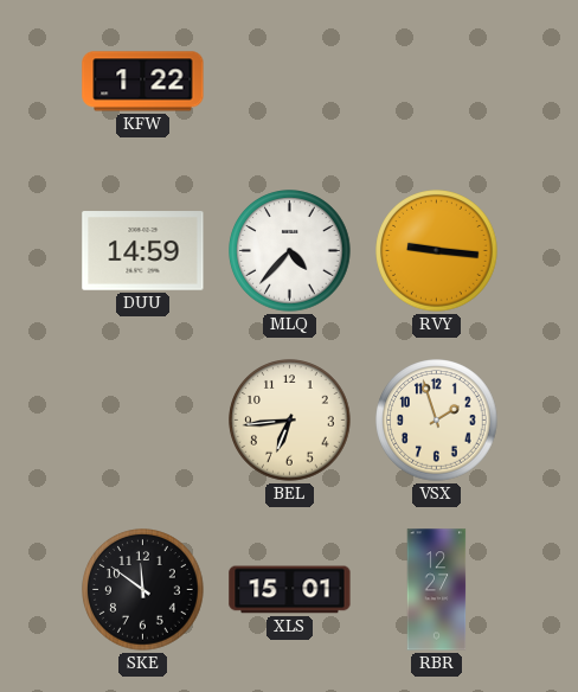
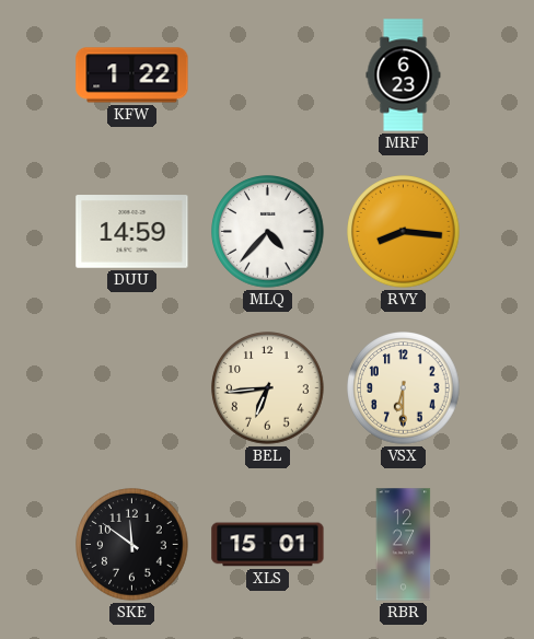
MRF: none -> 6:23 (404, 75)
RVY: 9:16 -> 8:16 (404, 232)
VSX: 1:57 -> 6:30 (404, 388)
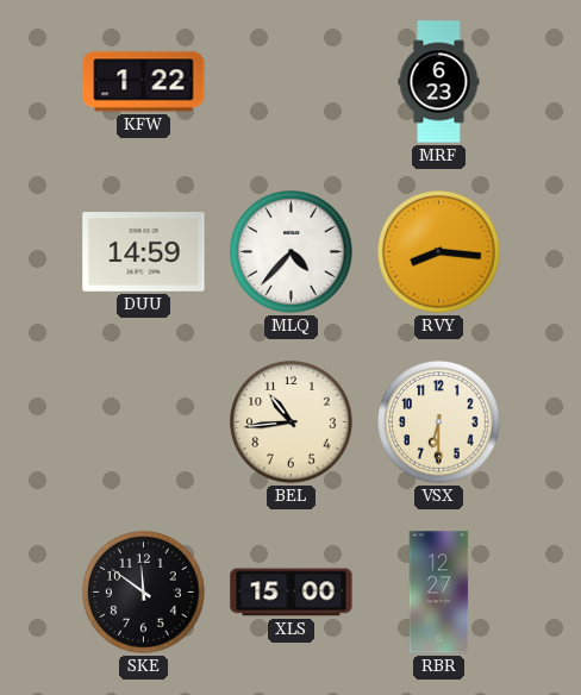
BEL: 6:44 -> 10:44 (292, 422)
XLS: 15:01 -> 15:00 (292, 593)
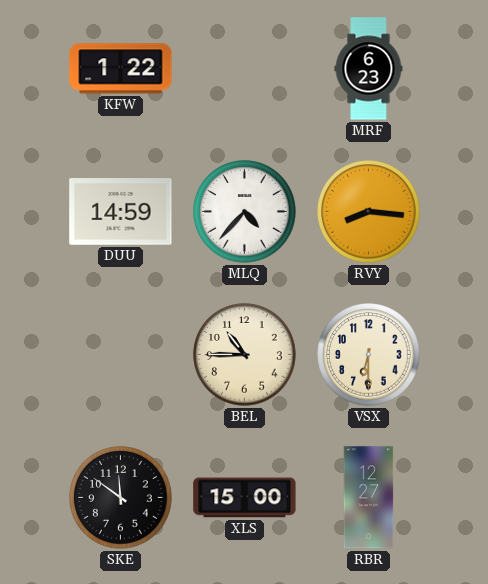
BEL: 10:44 -> 10:45 (245, 355)
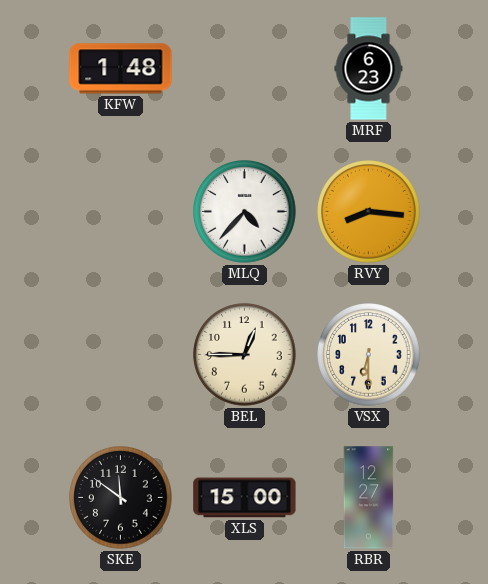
KFW: 1:22 -> 1:48 (121, 69)
DUU: 14:59 -> none (121, 212)
BEL: 10:45 -> 12:45 (245, 355)
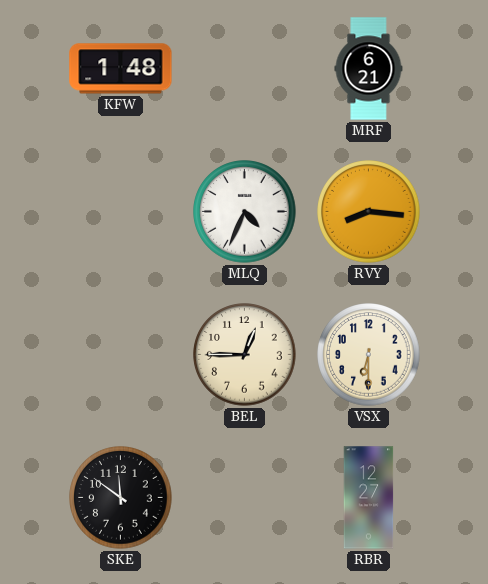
MRF: 6:23 -> 6:21 (369, 69)
MLQ: 4:37 -> 4:34 (245, 212)
XLS: 15:00 -> none (245, 498)
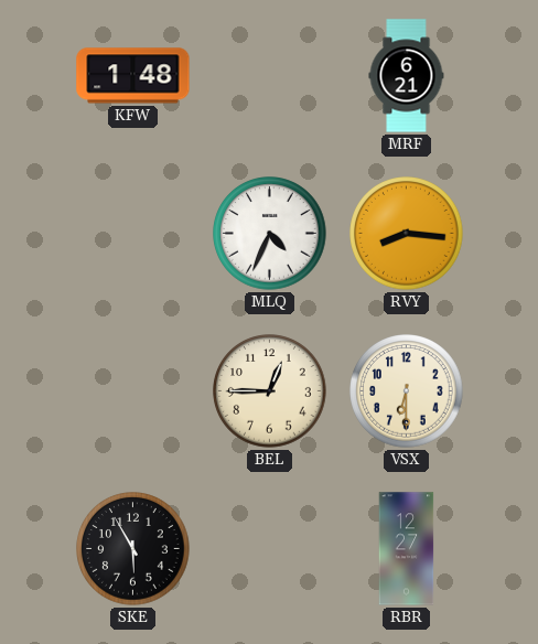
SKE: 11:51 -> 5:55 (133, 549)
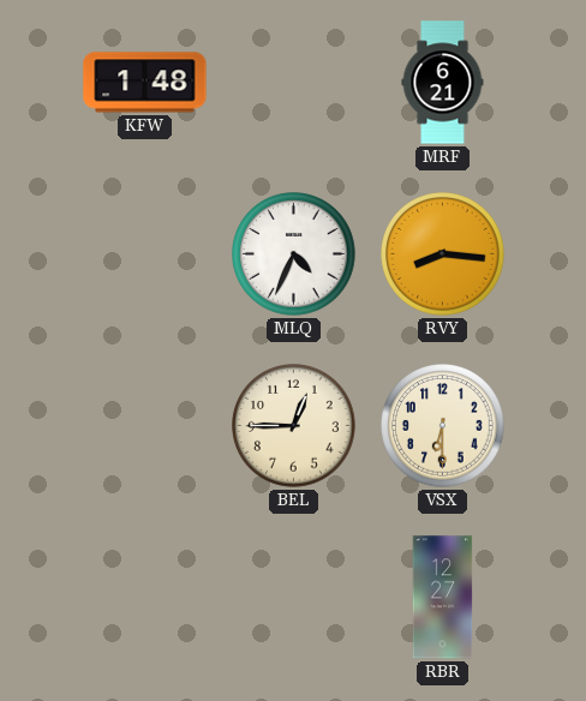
SKE: 5:55 -> none (133, 549)
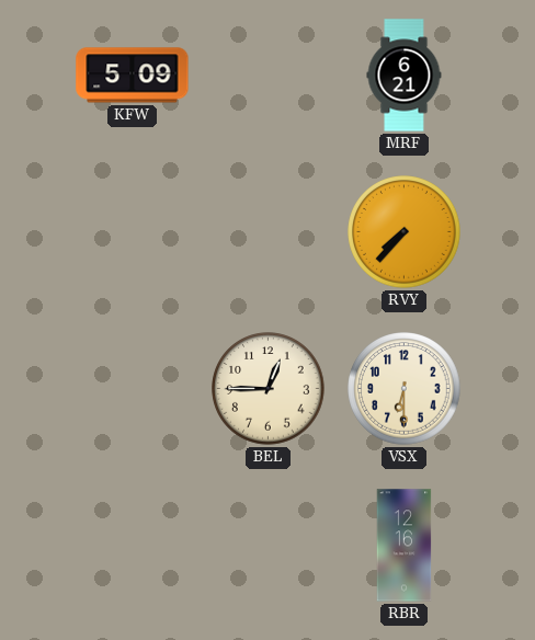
KFW: 1:48 -> 5:09 (133, 76)
MLQ: 4:34 -> none (294, 254)
RVY: 8:16 -> 7:37 (405, 232)
RBR: 12:27 -> 12:16 (405, 546)
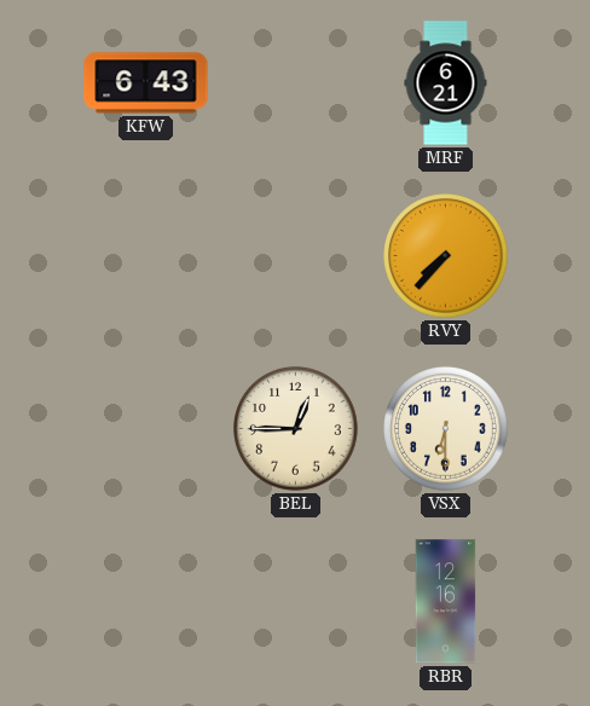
KFW: 5:09 -> 6:43 (146, 83)
